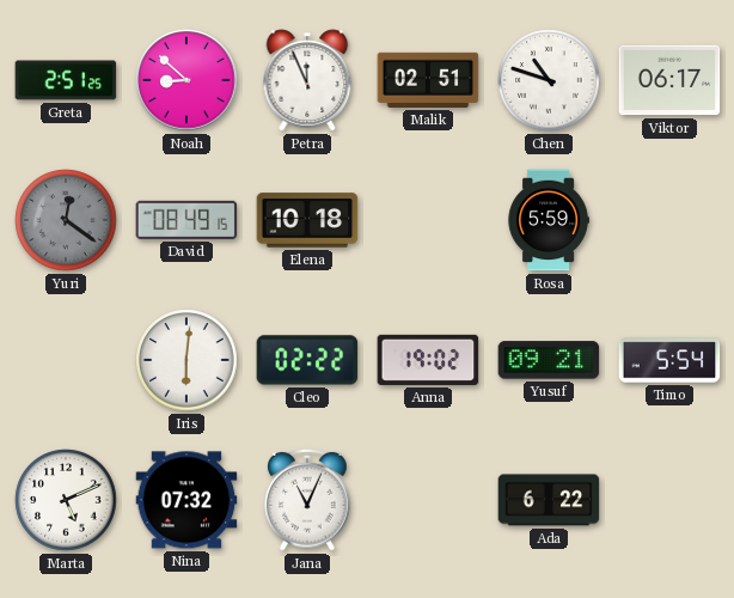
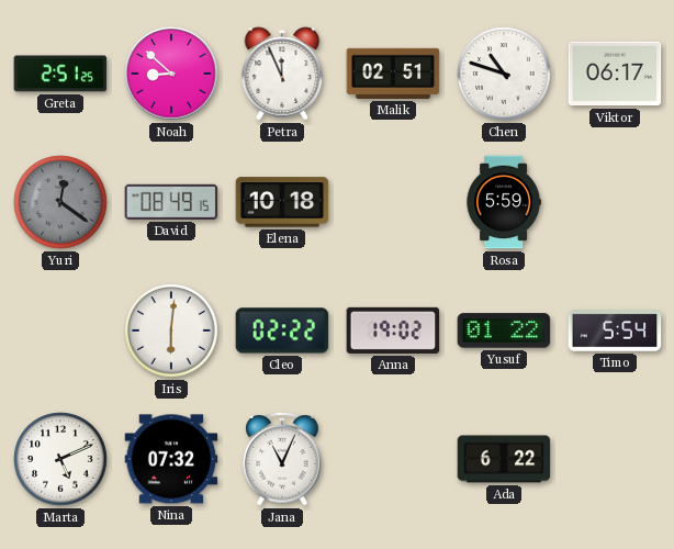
Yusuf: 09:21 -> 01:22 (504, 330)
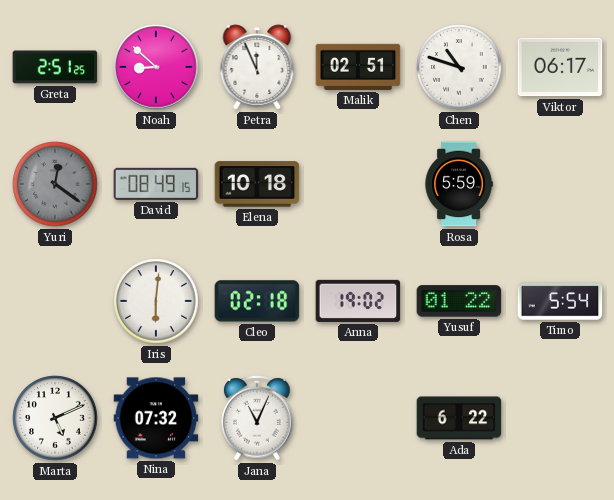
Cleo: 02:22 -> 02:18 (257, 301)
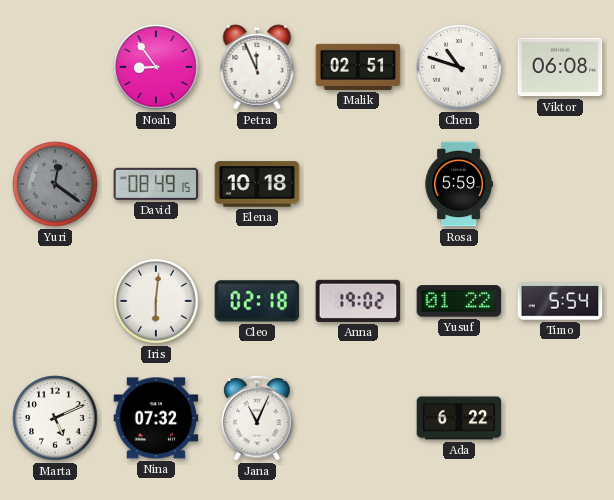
Greta: 2:51 -> none (55, 67)
Noah: 8:52 -> 8:54 (156, 67)
Viktor: 06:17 -> 06:08 (560, 67)
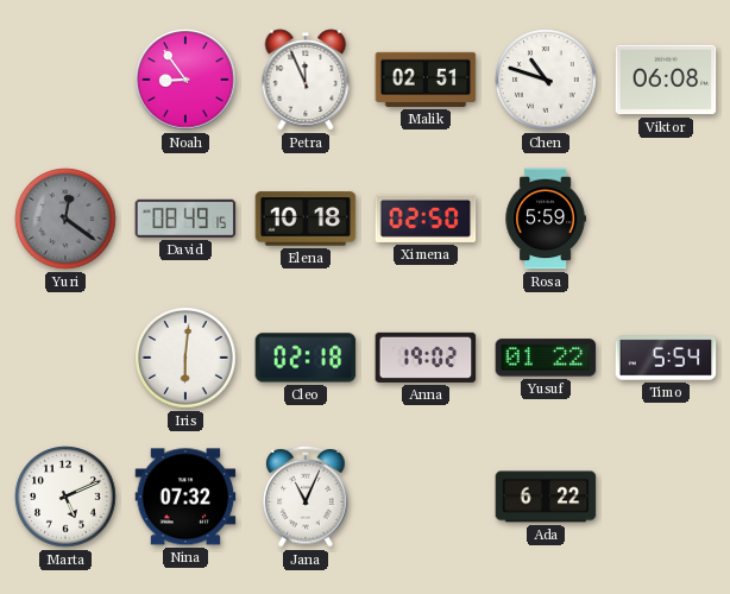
Ximena: none -> 02:50 (426, 219)
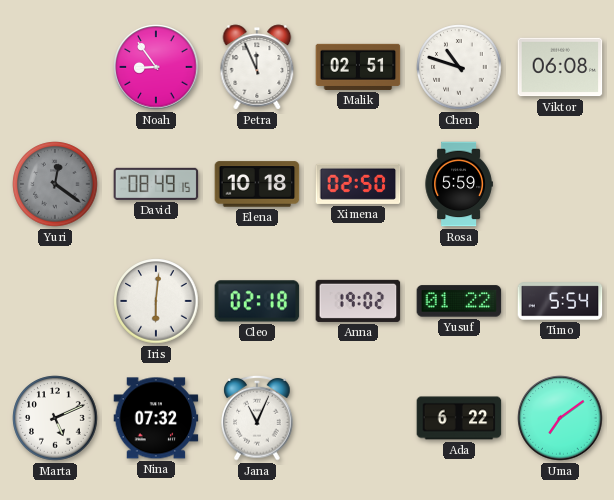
Uma: none -> 7:09 (560, 418)
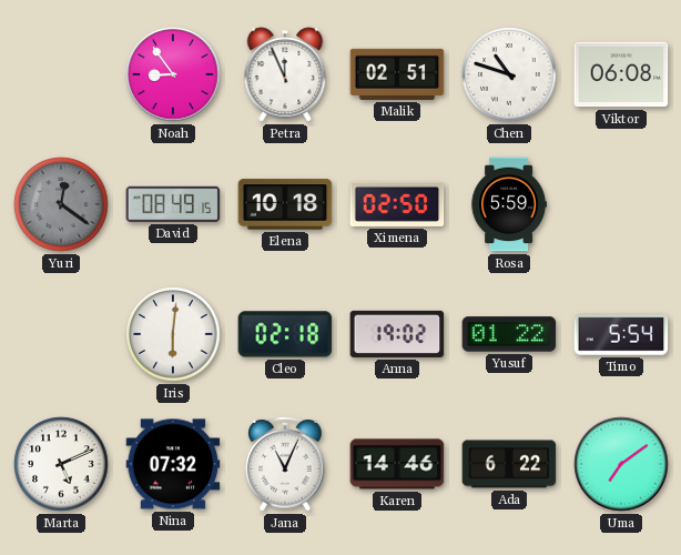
Karen: none -> 14:46 (397, 464)
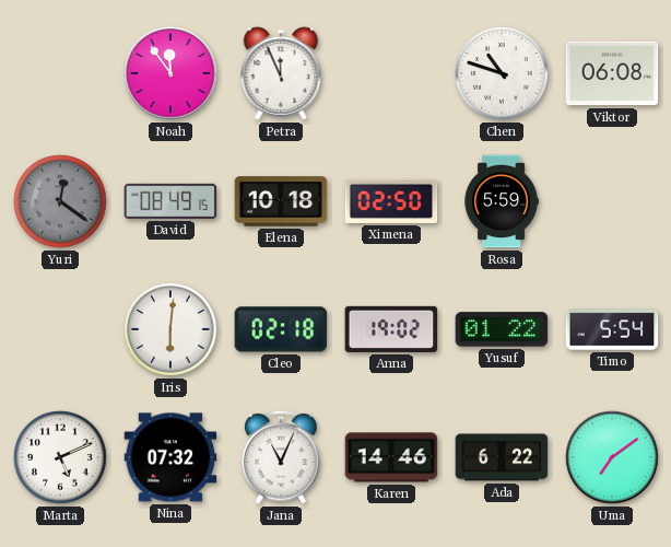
Noah: 8:54 -> 11:54 (170, 73)
Malik: 02:51 -> none (397, 74)
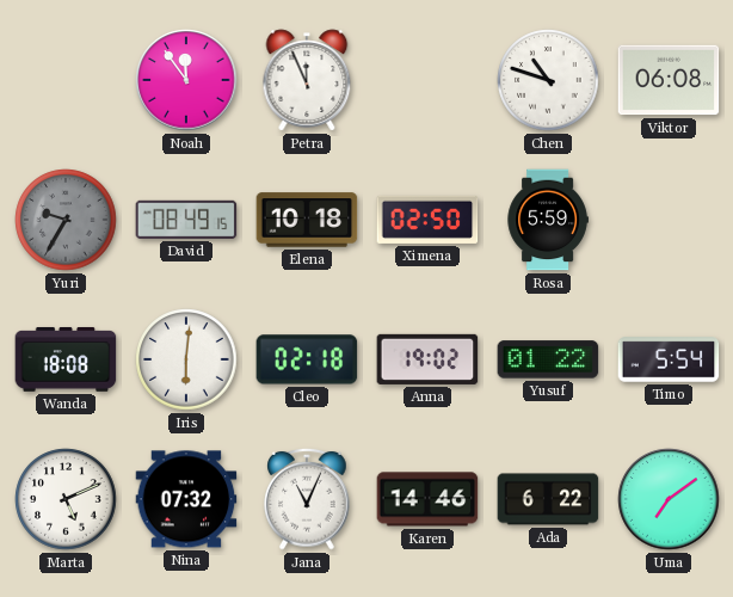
Yuri: 12:21 -> 9:35 (66, 220)
Wanda: none -> 18:08 (66, 359)
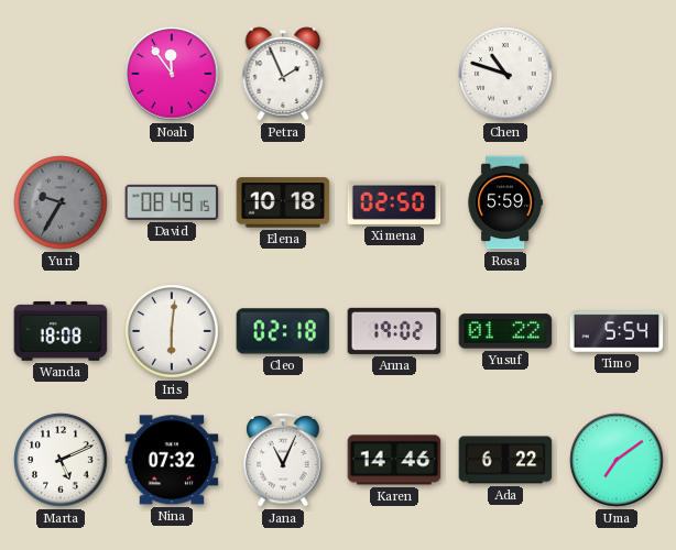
Petra: 11:56 -> 1:56 (283, 74)
Viktor: 06:08 -> none (669, 80)
